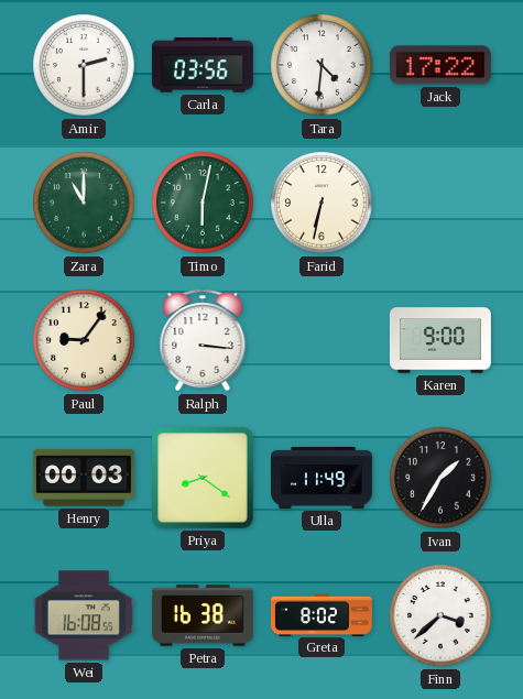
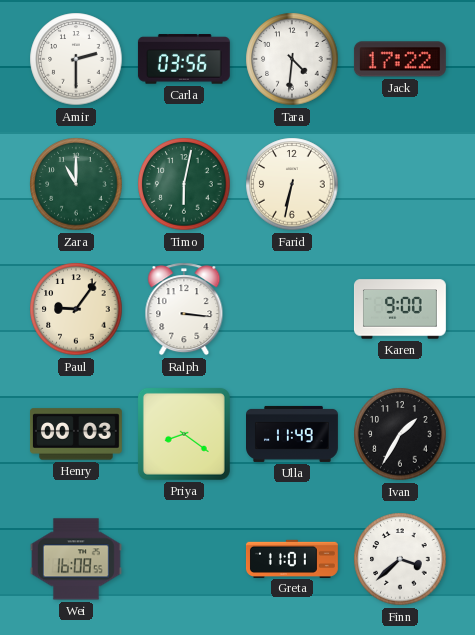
Petra: 16:38 -> none (203, 615)
Greta: 8:02 -> 11:01 (292, 558)
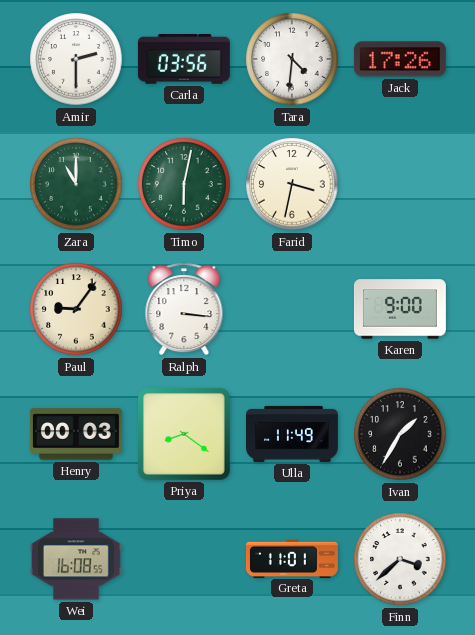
Jack: 17:22 -> 17:26 (400, 59)
Farid: 6:32 -> 3:32 (292, 184)
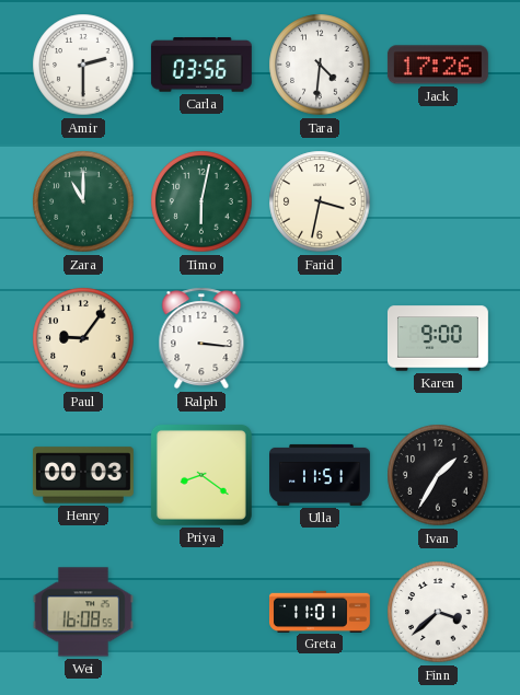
Ulla: 11:49 -> 11:51 (321, 475)
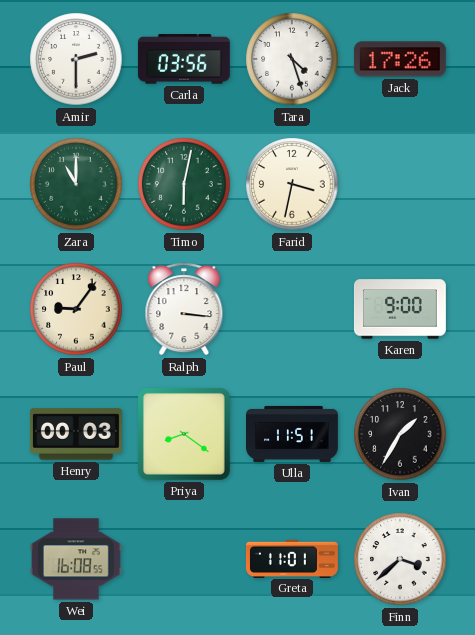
Tara: 4:31 -> 4:27 (292, 59)
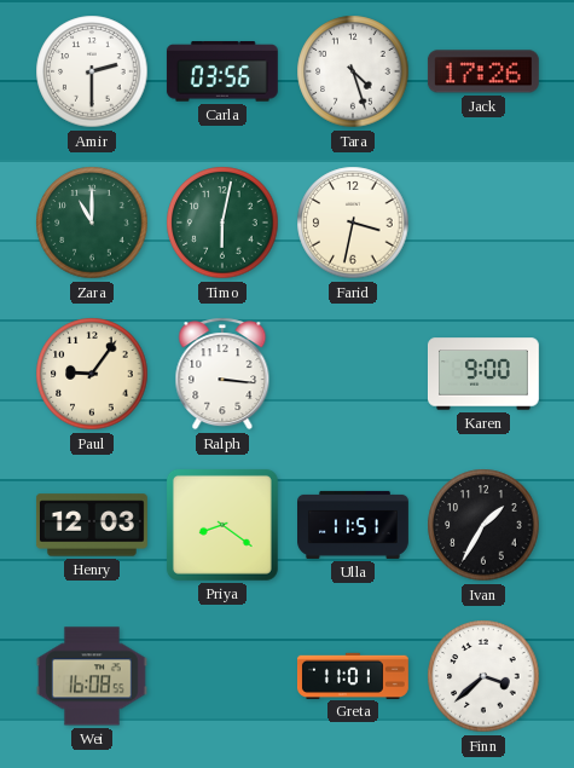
Henry: 00:03 -> 12:03 (92, 525)
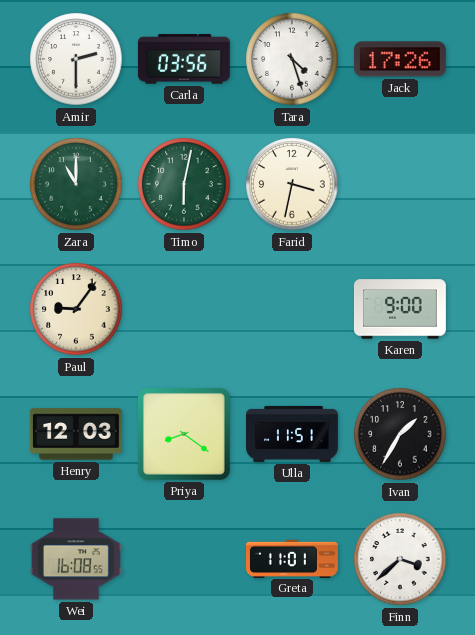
Ralph: 3:16 -> none (222, 374)
